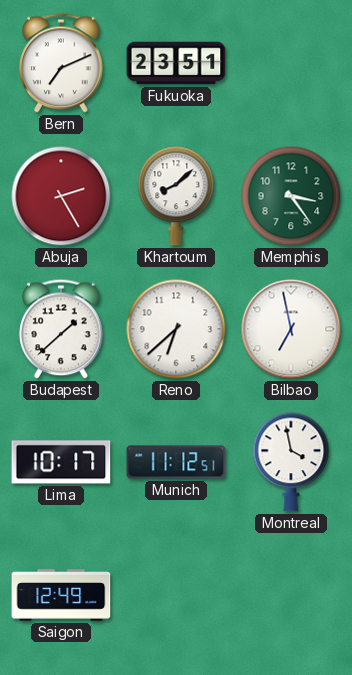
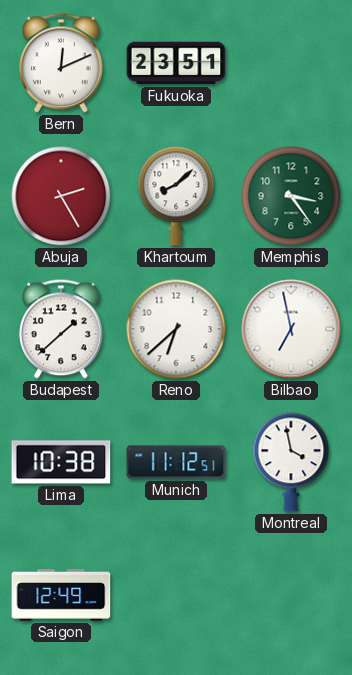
Bern: 7:11 -> 12:11 (61, 63)
Lima: 10:17 -> 10:38 (61, 462)
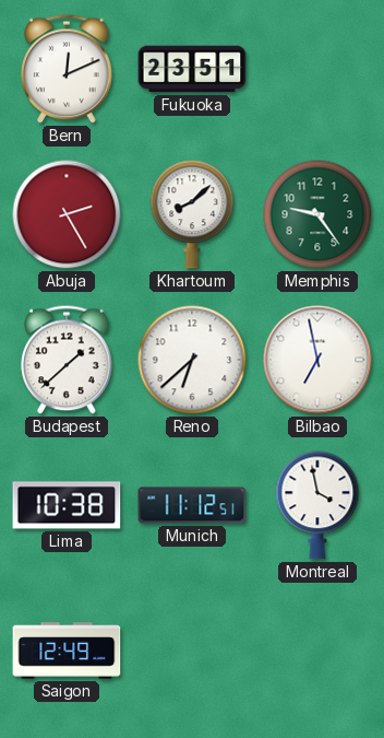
Memphis: 3:24 -> 9:24 (317, 214)
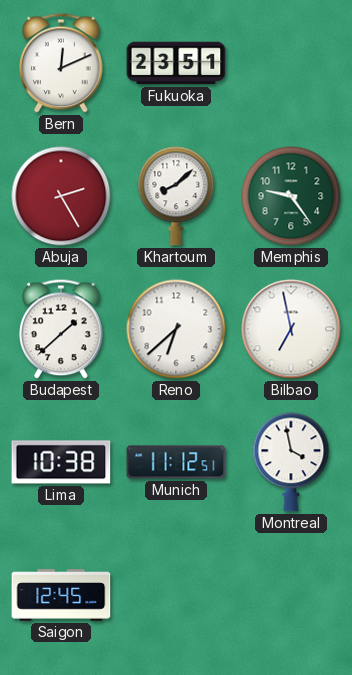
Saigon: 12:49 -> 12:45 (61, 595)
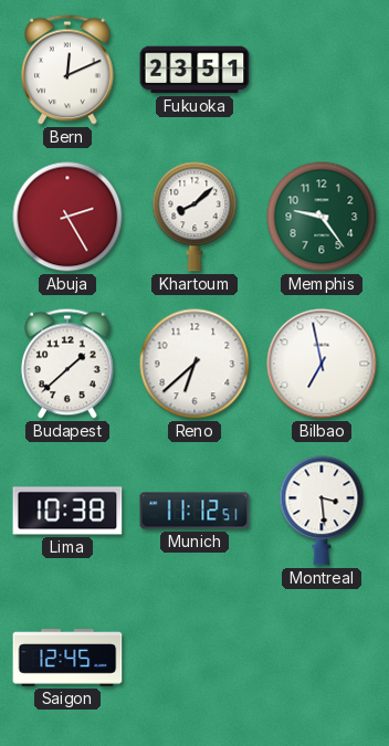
Montreal: 3:58 -> 3:29 (322, 511)
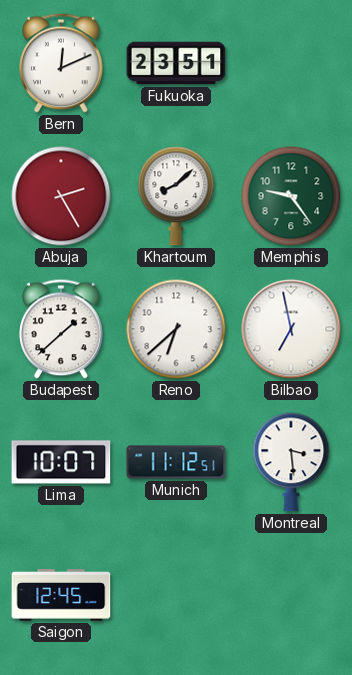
Lima: 10:38 -> 10:07 (61, 462)
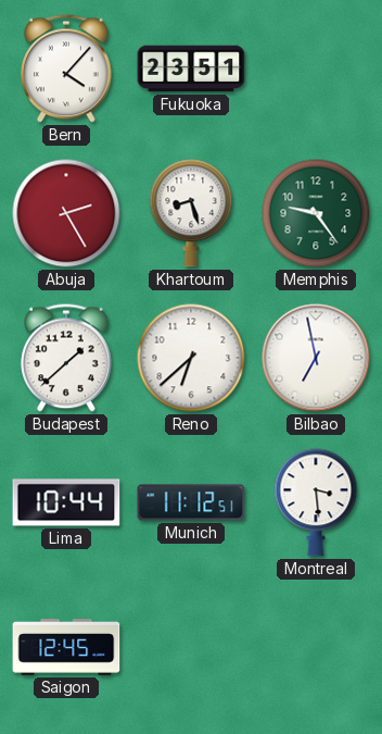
Bern: 12:11 -> 4:07 (66, 69)
Khartoum: 8:08 -> 8:27 (191, 213)
Lima: 10:07 -> 10:44 (66, 502)
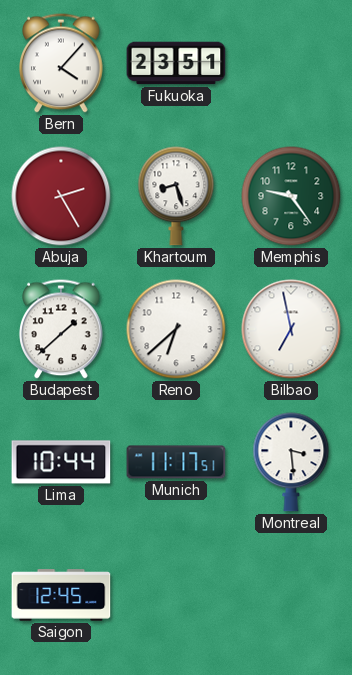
Munich: 11:12 -> 11:17 (176, 462)
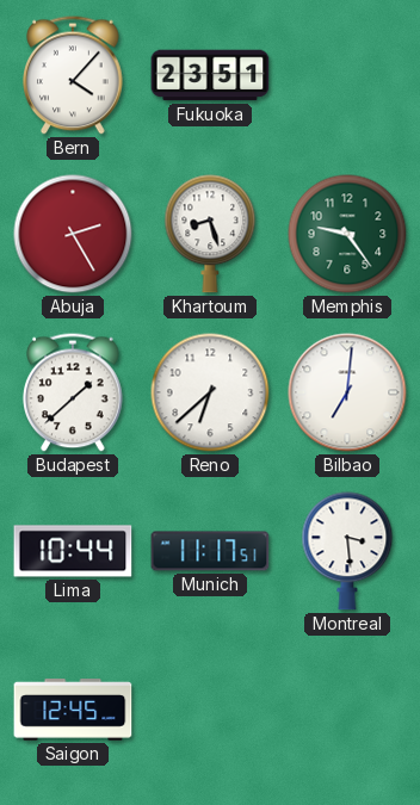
Bilbao: 6:58 -> 7:01 (347, 392)
